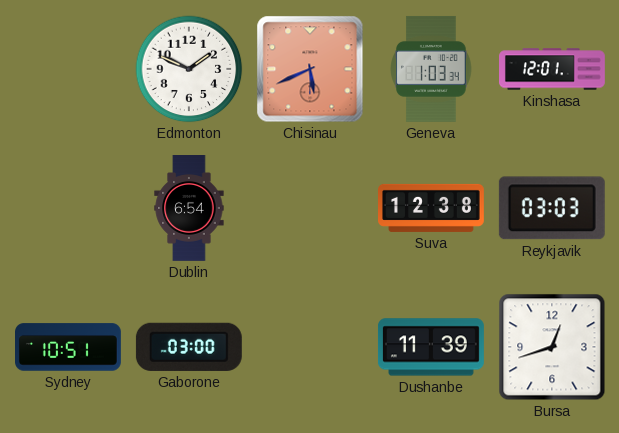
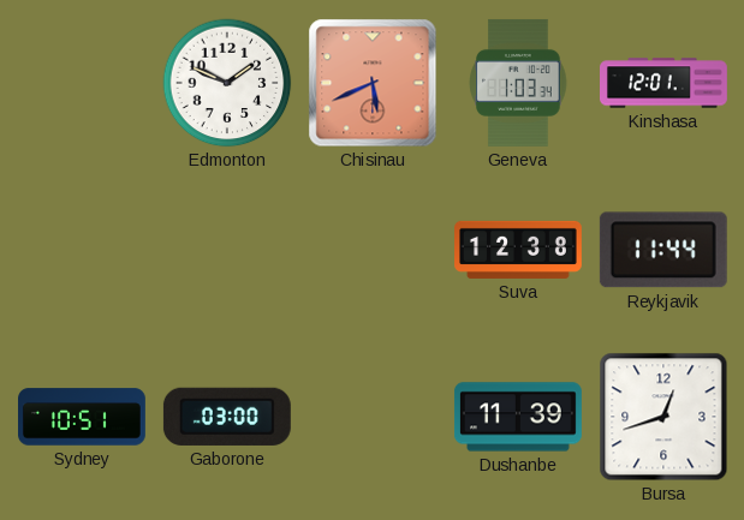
Dublin: 6:54 -> none (189, 209)
Reykjavik: 03:03 -> 11:44 (663, 250)
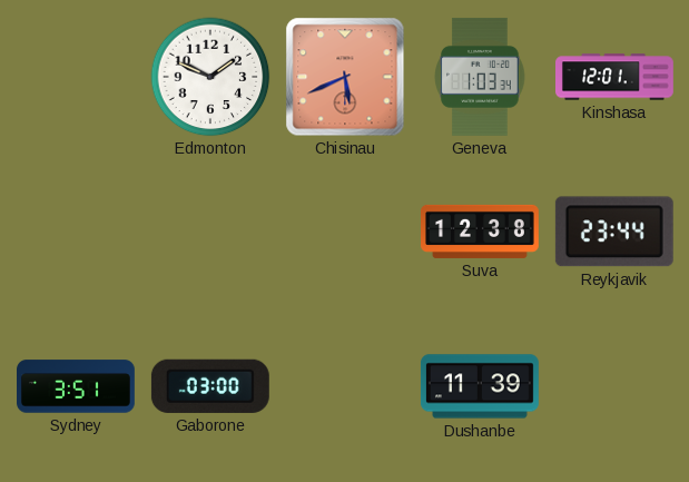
Reykjavik: 11:44 -> 23:44 (614, 232)
Sydney: 10:51 -> 3:51 (77, 386)
Bursa: 12:42 -> none (663, 417)
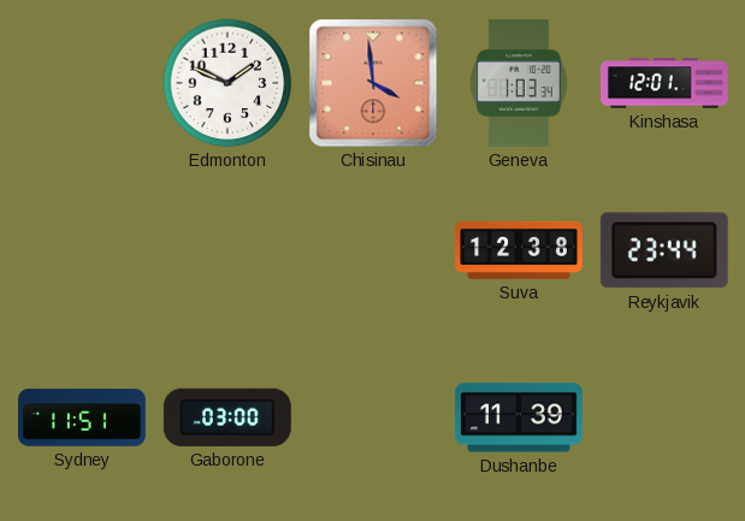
Chisinau: 5:41 -> 3:59 (373, 83)
Sydney: 3:51 -> 11:51 (83, 418)
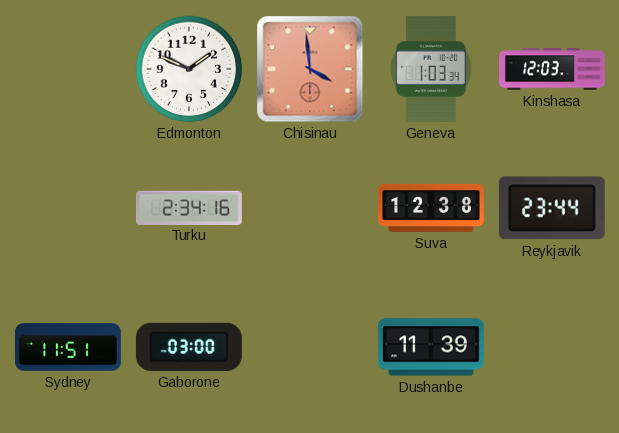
Kinshasa: 12:01 -> 12:03 (553, 69)
Turku: none -> 2:34 (189, 207)
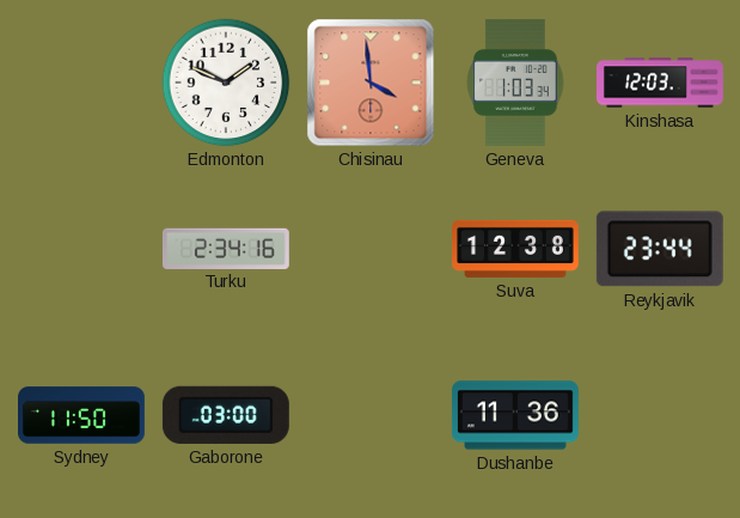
Sydney: 11:51 -> 11:50 (82, 415)
Dushanbe: 11:39 -> 11:36 (515, 415)
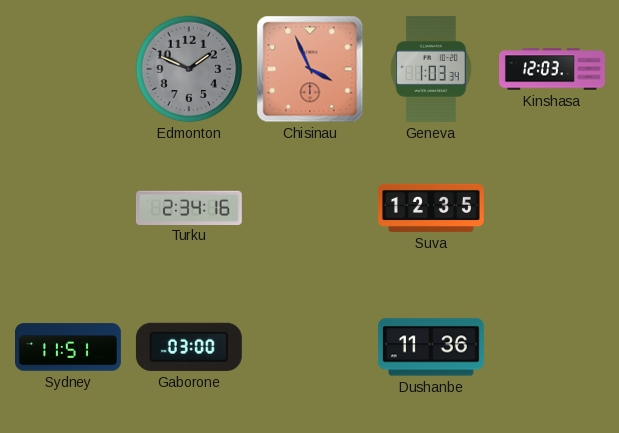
Edmonton dial: white -> grey (189, 69)
Chisinau: 3:59 -> 3:56 (310, 69)
Suva: 12:38 -> 12:35 (432, 208)
Reykjavik: 23:44 -> none (660, 249)
Sydney: 11:50 -> 11:51 (69, 347)
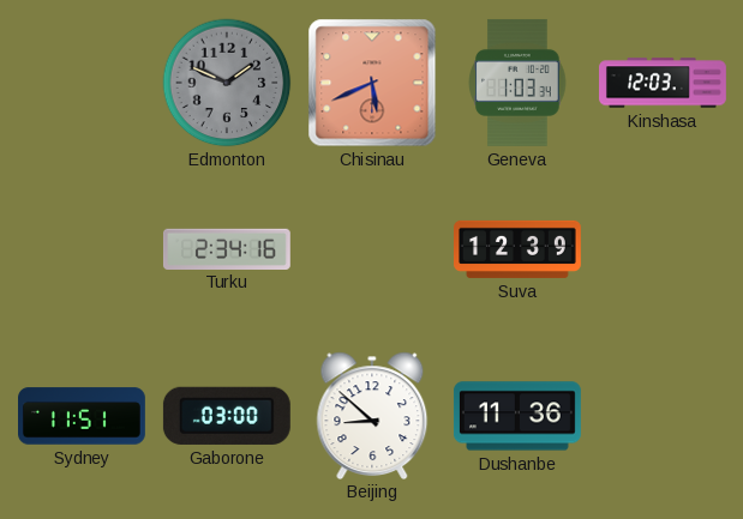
Chisinau: 3:56 -> 5:41 (372, 83)
Suva: 12:35 -> 12:39 (519, 249)
Beijing: none -> 8:52 (372, 415)
